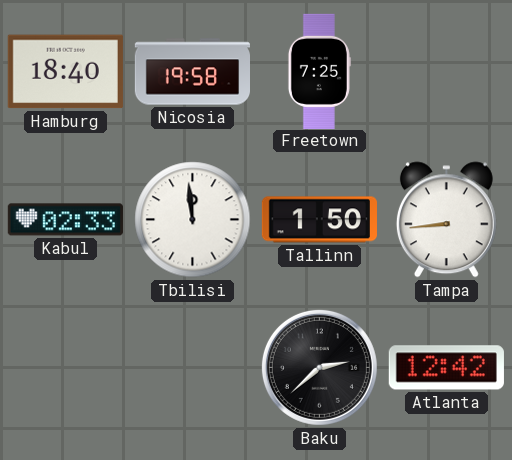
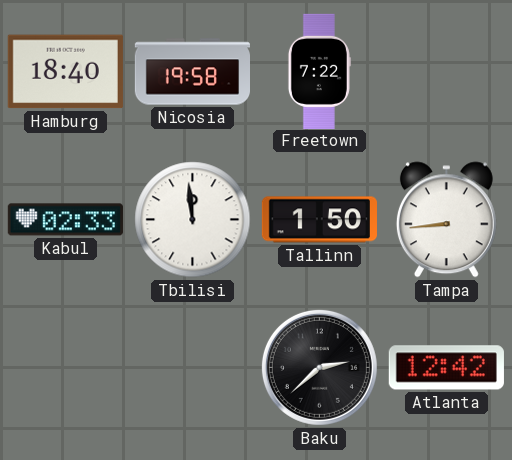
Freetown: 7:25 -> 7:22 (319, 71)
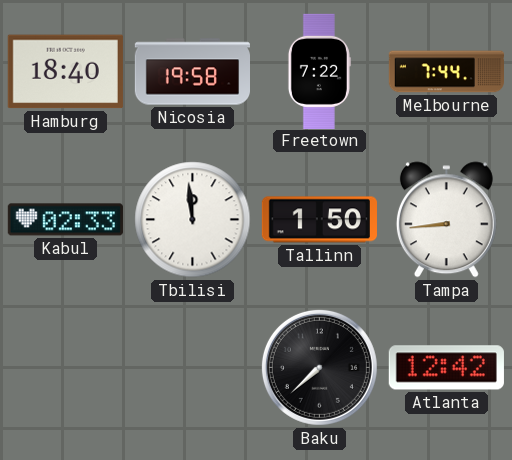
Melbourne: none -> 7:44 (446, 72)
Baku: 2:38 -> 7:38 (319, 367)
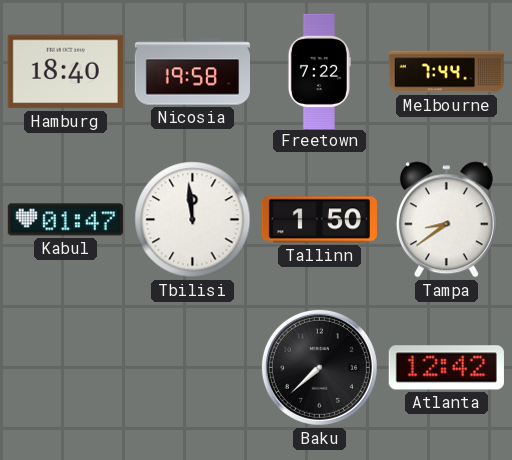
Kabul: 02:33 -> 01:47 (65, 220)
Tampa: 8:44 -> 8:39 (446, 220)
